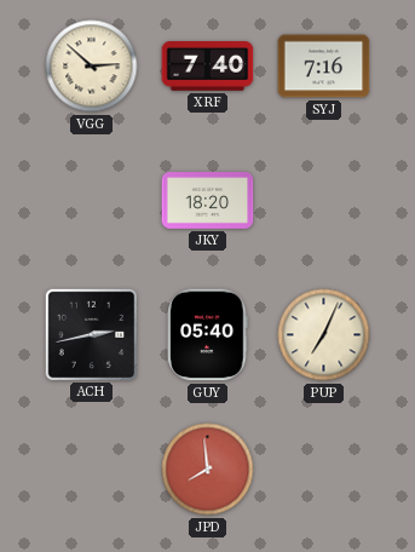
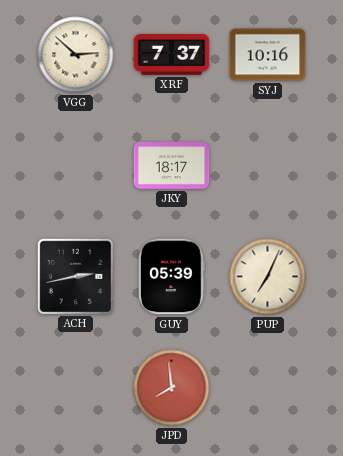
XRF: 7:40 -> 7:37 (172, 55)
SYJ: 7:16 -> 10:16 (268, 55)
JKY: 18:20 -> 18:17 (172, 166)
GUY: 05:40 -> 05:39 (172, 277)
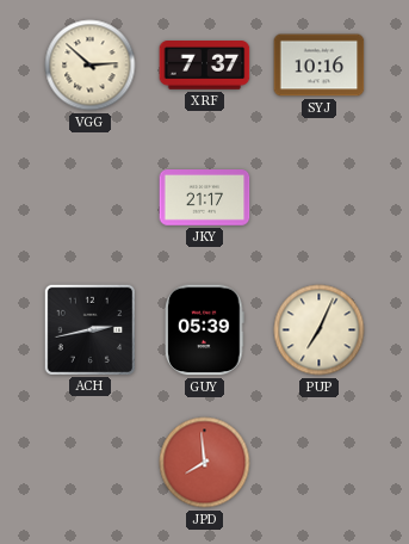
JKY: 18:17 -> 21:17 (205, 198)
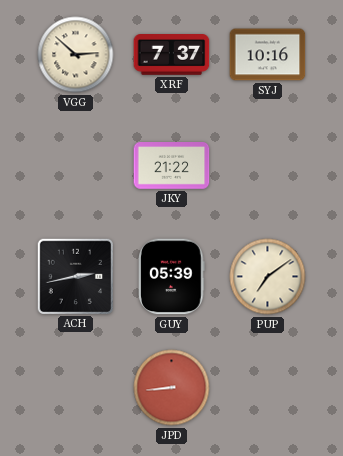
JKY: 21:17 -> 21:22 (172, 166)
PUP: 7:04 -> 7:09 (268, 277)
JPD: 7:59 -> 8:44 (172, 388)
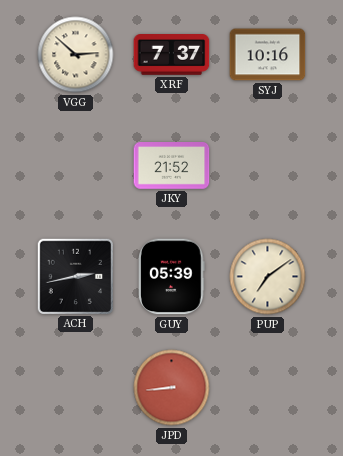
JKY: 21:22 -> 21:52 (172, 166)
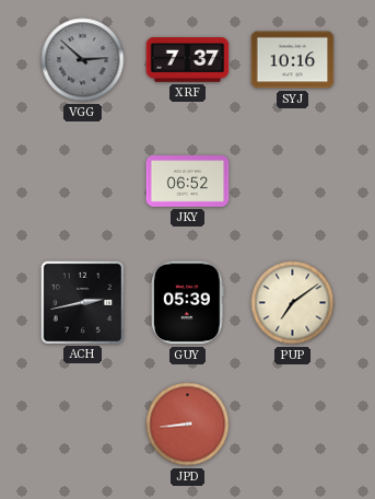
VGG dial: cream -> grey (83, 60)
JKY: 21:52 -> 06:52 (188, 182)
